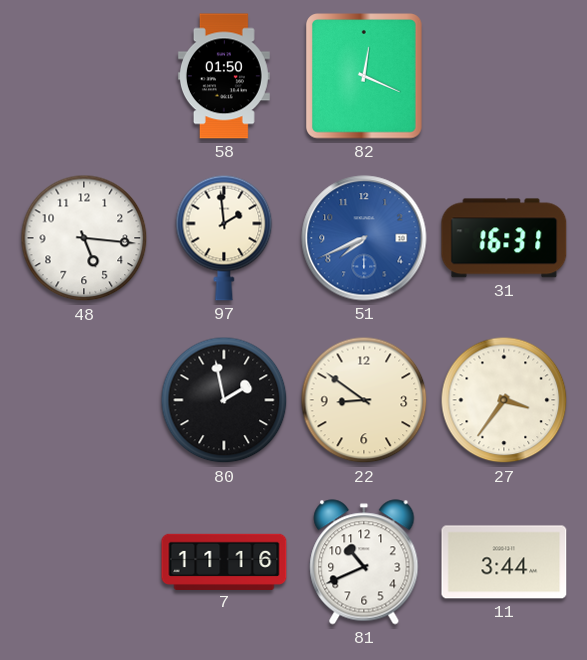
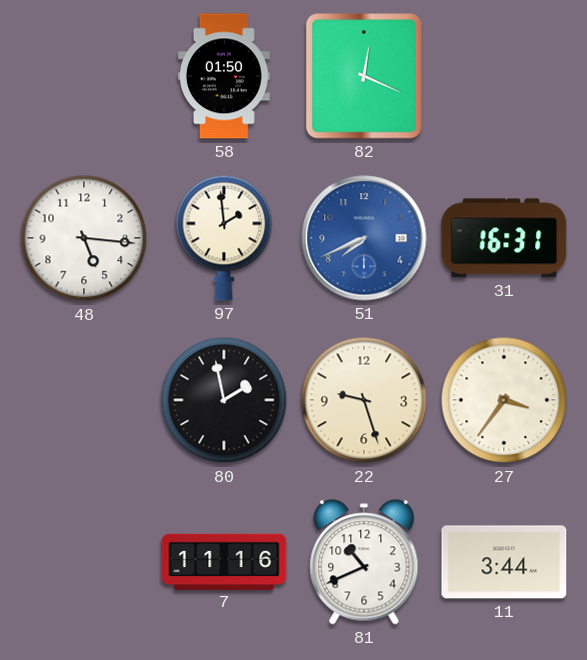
22: 8:51 -> 9:27 (364, 400)
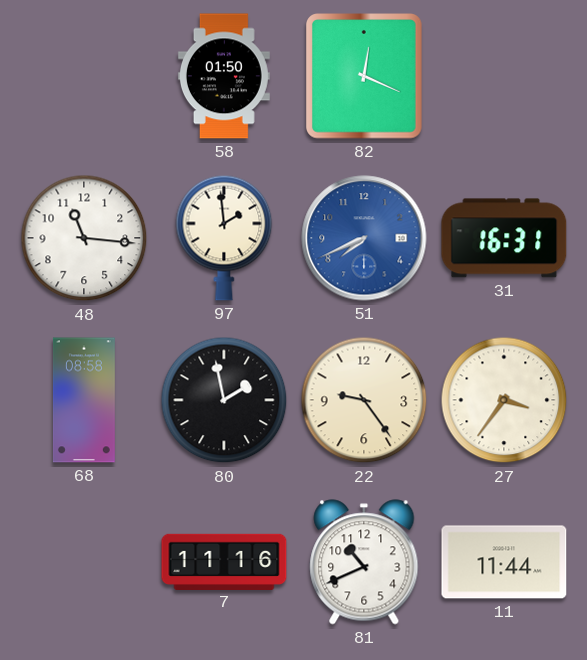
48: 5:16 -> 11:16 (84, 238)
68: none -> 08:58 (84, 400)
22: 9:27 -> 9:24 (364, 400)
11: 3:44 -> 11:44 (504, 562)
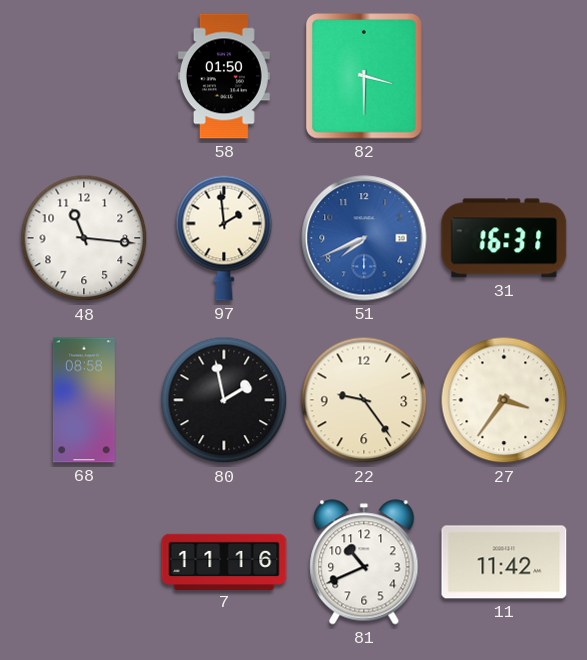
82: 12:19 -> 3:30 (365, 77)
11: 11:44 -> 11:42 (504, 562)
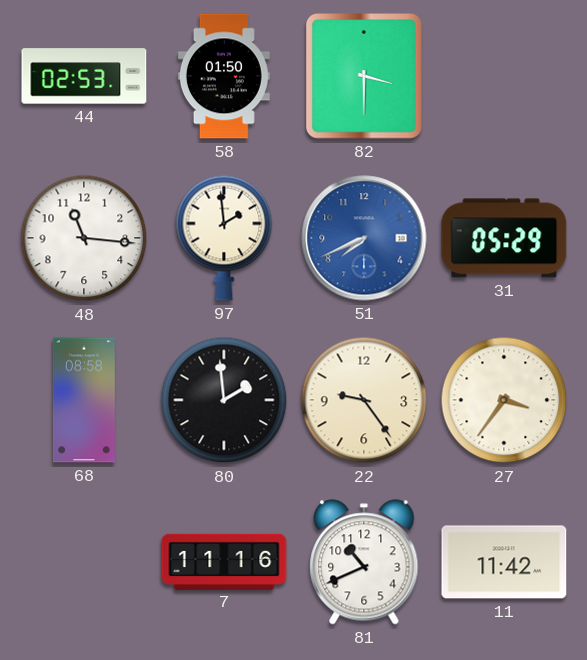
44: none -> 02:53 (84, 76)
31: 16:31 -> 05:29 (504, 238)
80: 1:58 -> 1:59 (224, 400)
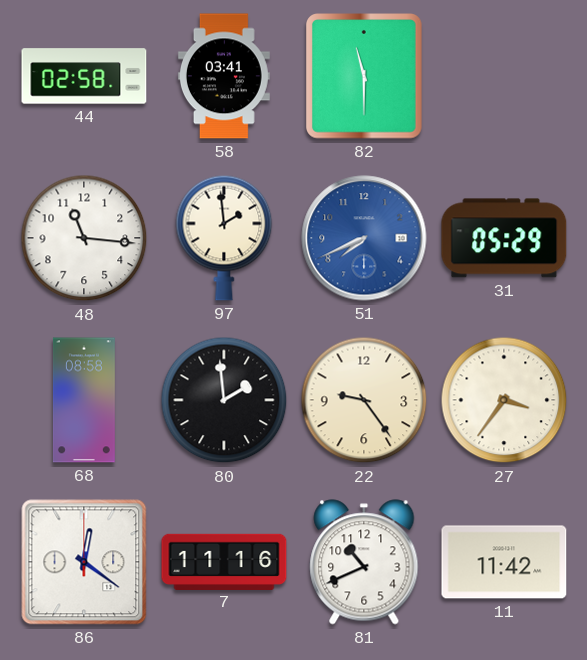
44: 02:53 -> 02:58 (84, 76)
58: 01:50 -> 03:41 (224, 76)
82: 3:30 -> 11:30 (365, 77)
86: none -> 12:21 (84, 562)
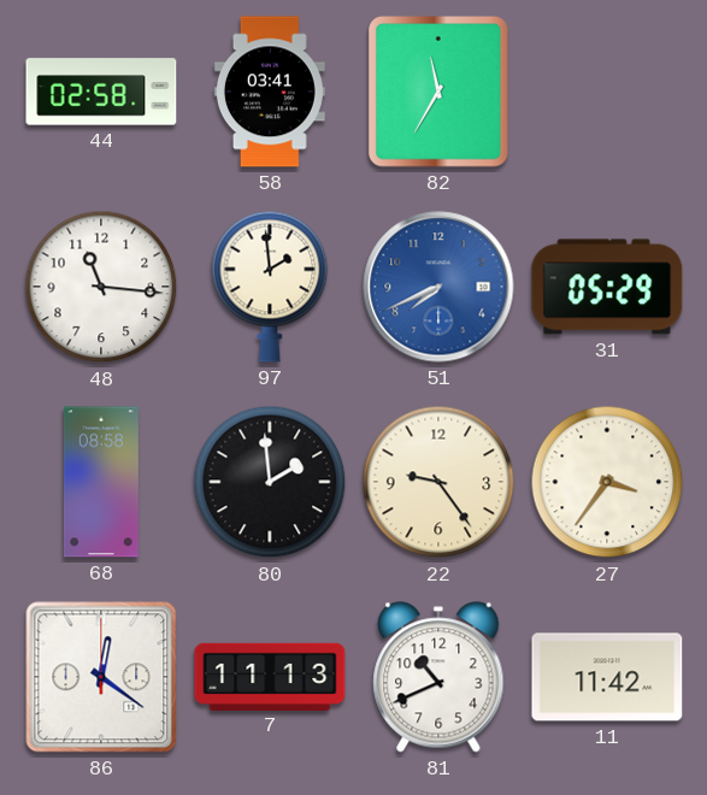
82: 11:30 -> 11:35 (440, 93)
7: 11:16 -> 11:13 (270, 676)
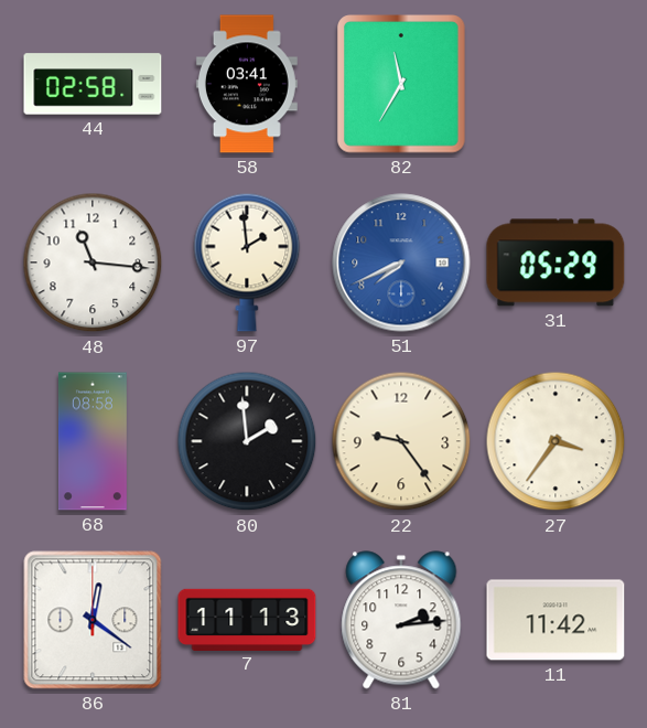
81: 10:41 -> 2:14 (401, 620)
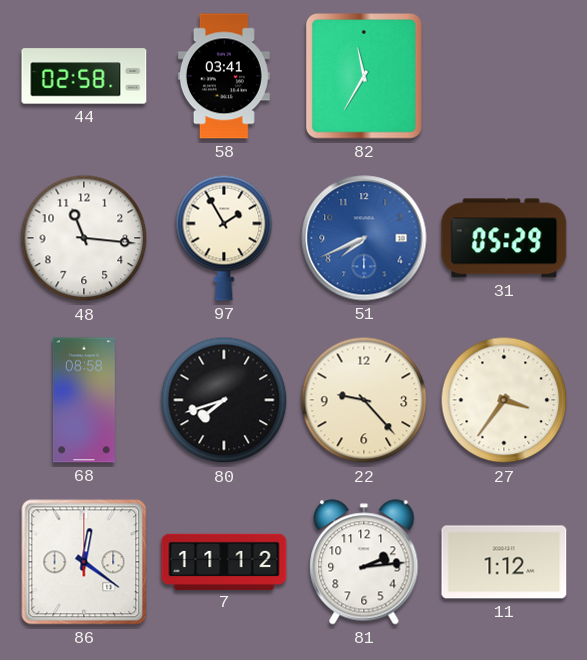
97: 1:59 -> 1:55 (224, 238)
80: 1:59 -> 7:42 (224, 400)
22: 9:24 -> 9:23 (364, 400)
7: 11:13 -> 11:12 (224, 561)
11: 11:42 -> 1:12 (504, 562)
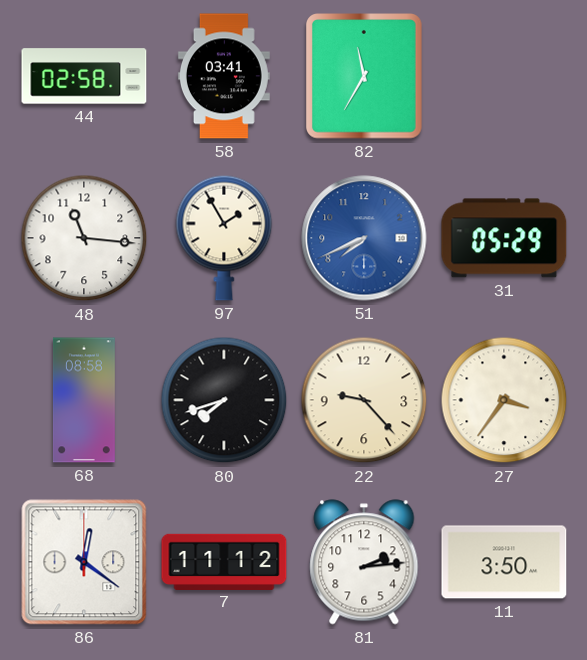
11: 1:12 -> 3:50 (504, 562)
